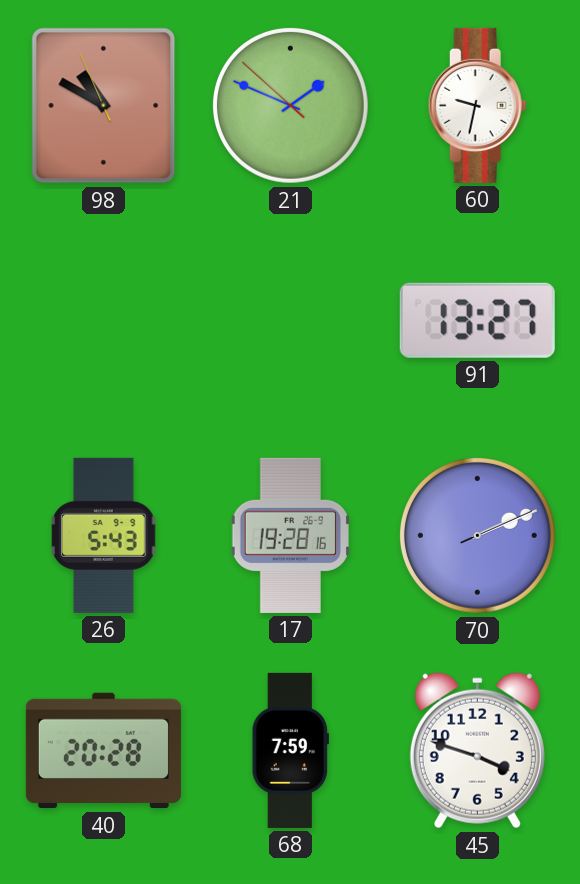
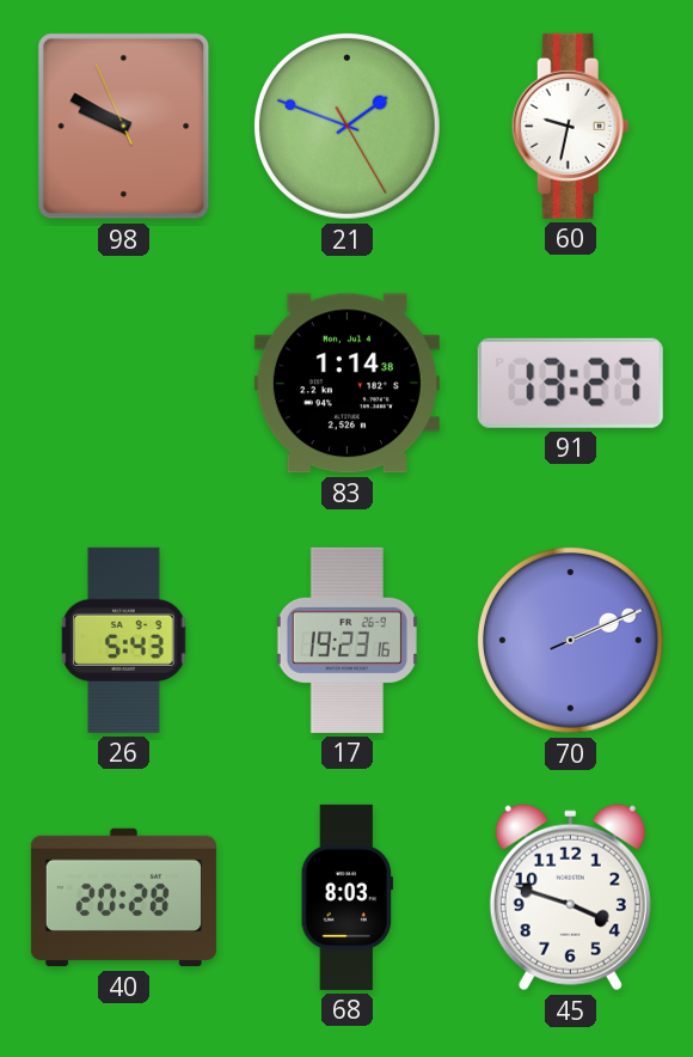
98: 10:49 -> 9:49 (124, 127)
21: 1:48:52 -> 1:48:25 (346, 126)
83: none -> 1:14 (346, 384)
17: 19:28 -> 19:23 (346, 640)
68: 7:59 -> 8:03 (346, 897)
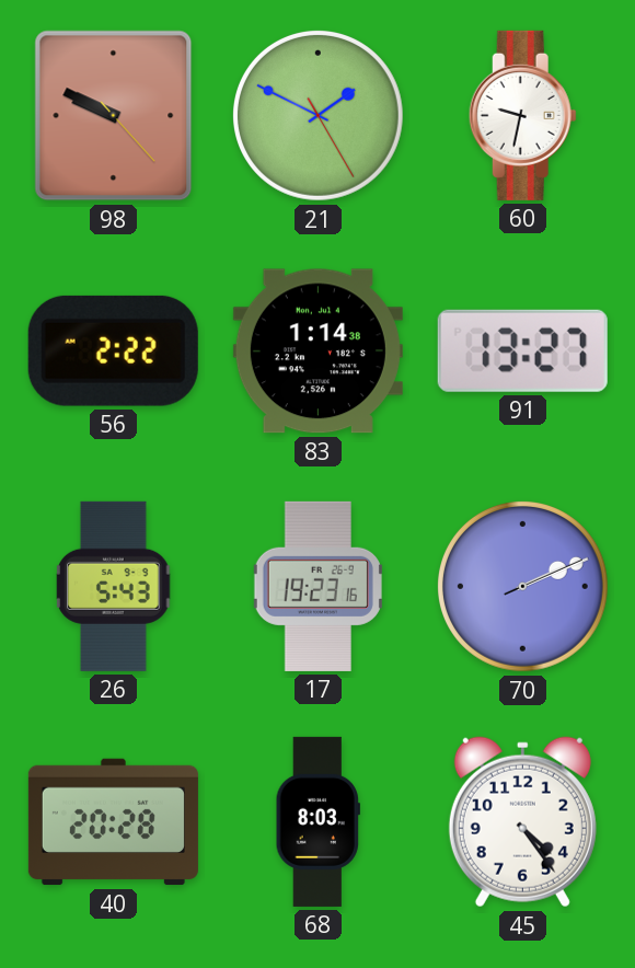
98: 9:49:56 -> 9:49:23 (114, 116)
21: 1:48 -> 1:49 (317, 115)
56: none -> 2:22 (113, 350)
45: 3:48 -> 4:24 (522, 822)
